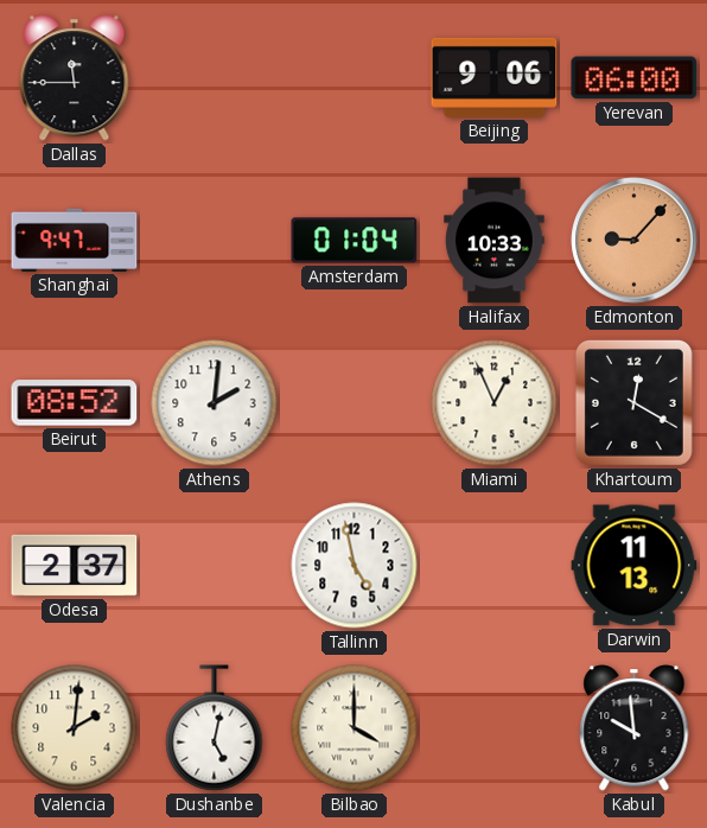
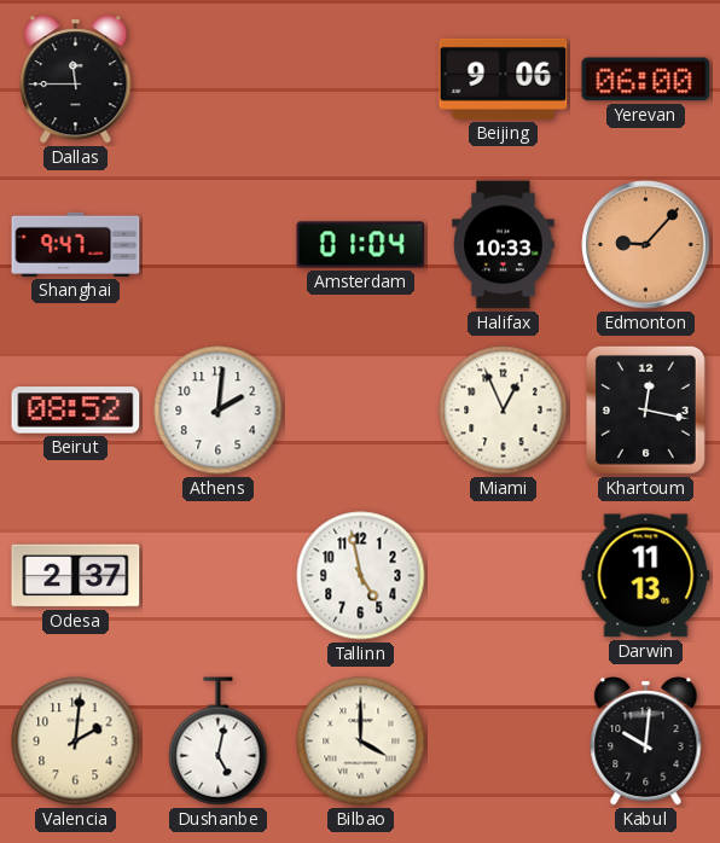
Khartoum: 12:20 -> 12:17 (645, 409)
Kabul: 9:59 -> 10:01 (646, 742)
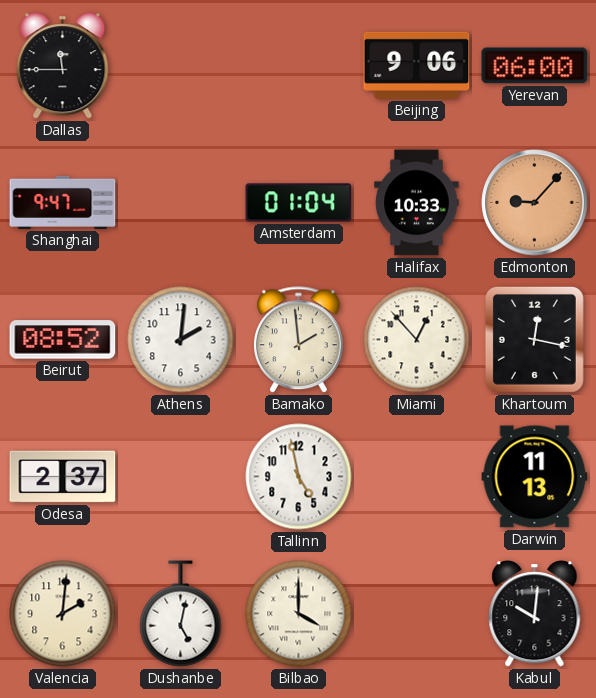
Bamako: none -> 1:59 (299, 340)
Miami: 12:56 -> 12:53 (417, 340)
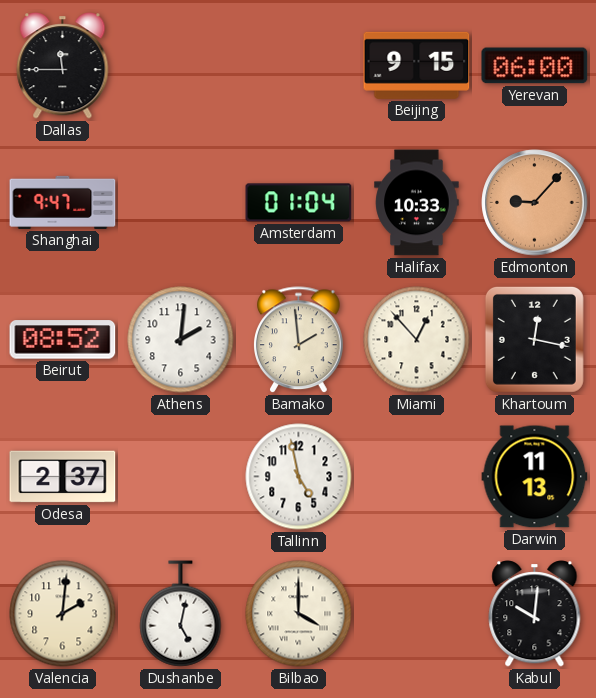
Beijing: 9:06 -> 9:15 (417, 65)
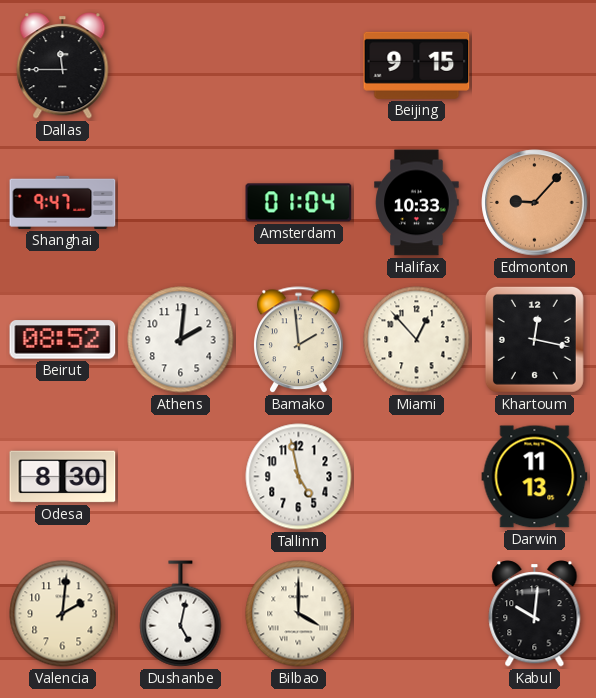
Yerevan: 06:00 -> none (535, 66)
Odesa: 2:37 -> 8:30 (63, 477)
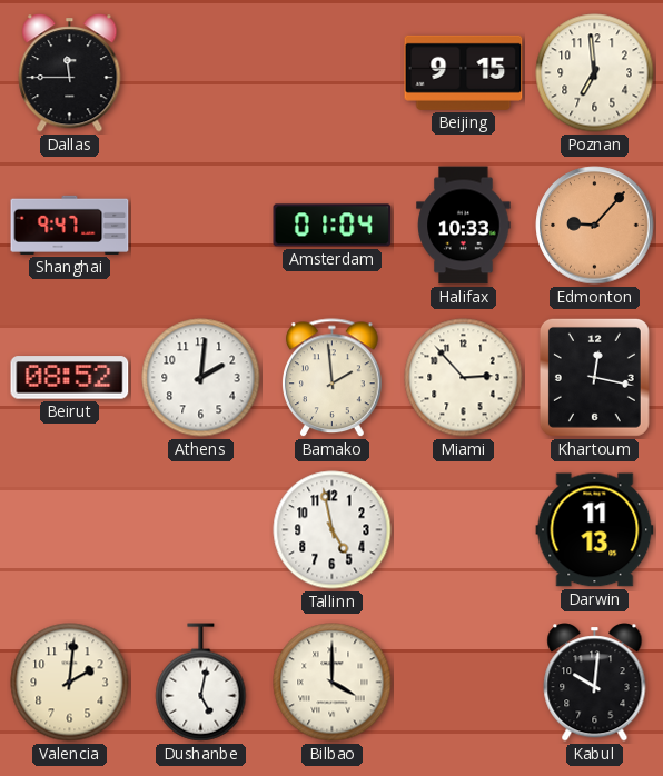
Poznan: none -> 6:59 (595, 73)
Miami: 12:53 -> 2:53 (464, 378)
Odesa: 8:30 -> none (63, 477)
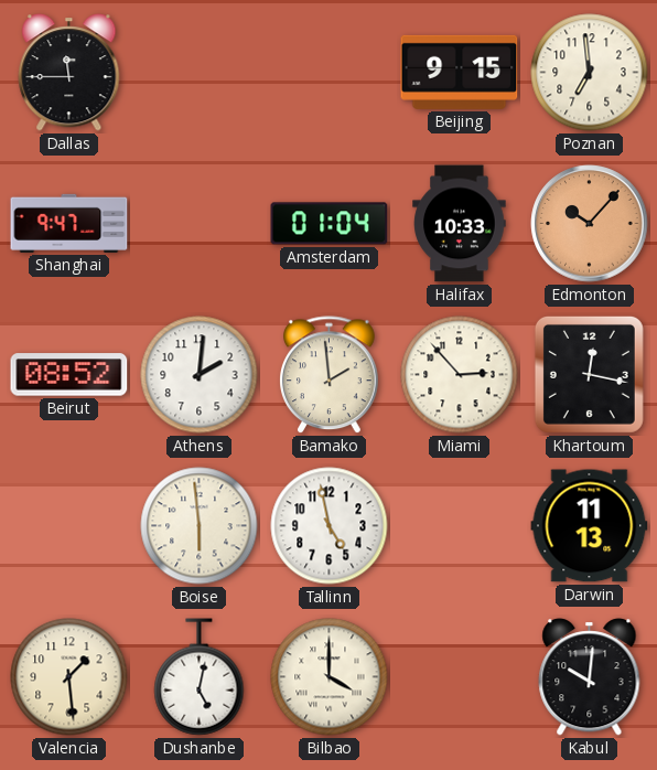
Edmonton: 9:07 -> 10:07 (590, 224)
Boise: none -> 5:59 (200, 526)
Valencia: 2:01 -> 1:29 (69, 677)
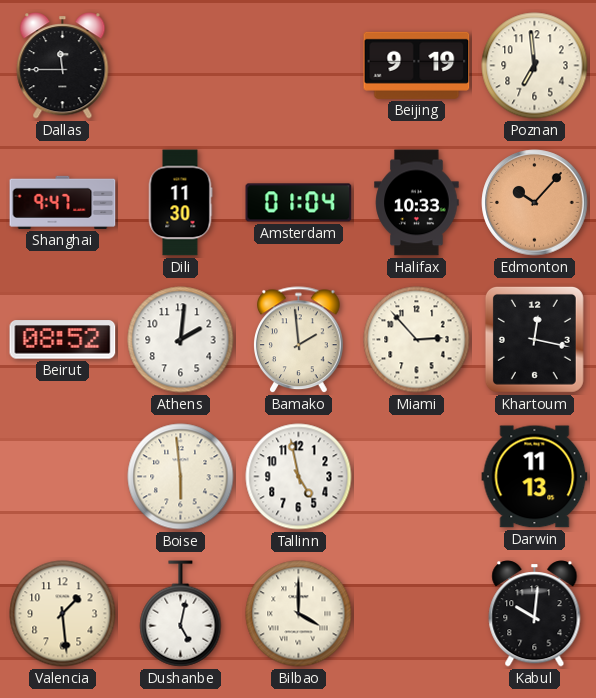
Beijing: 9:15 -> 9:19 (417, 65)
Dili: none -> 11:30 (180, 203)
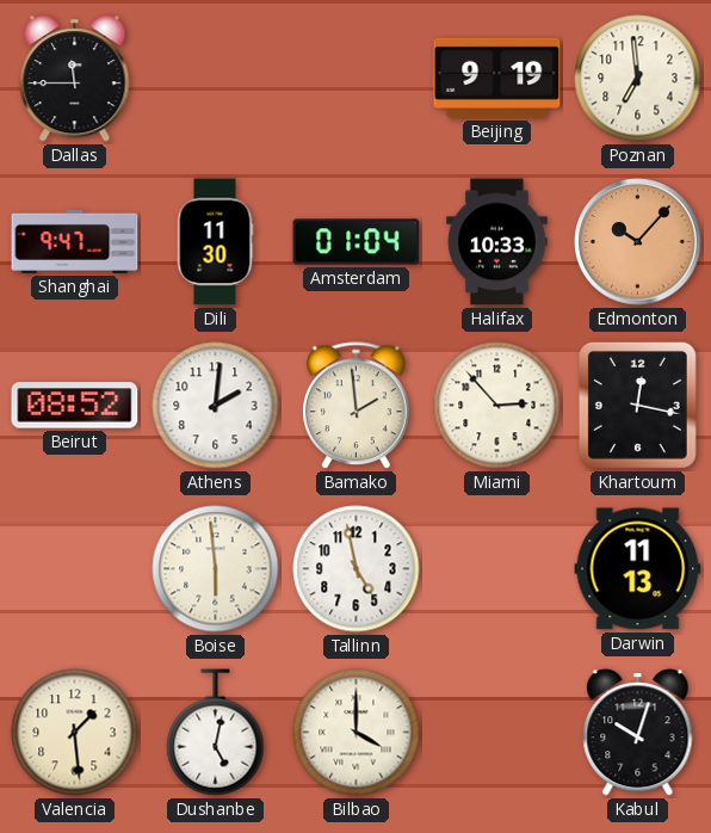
Kabul: 10:01 -> 10:03 (638, 733)
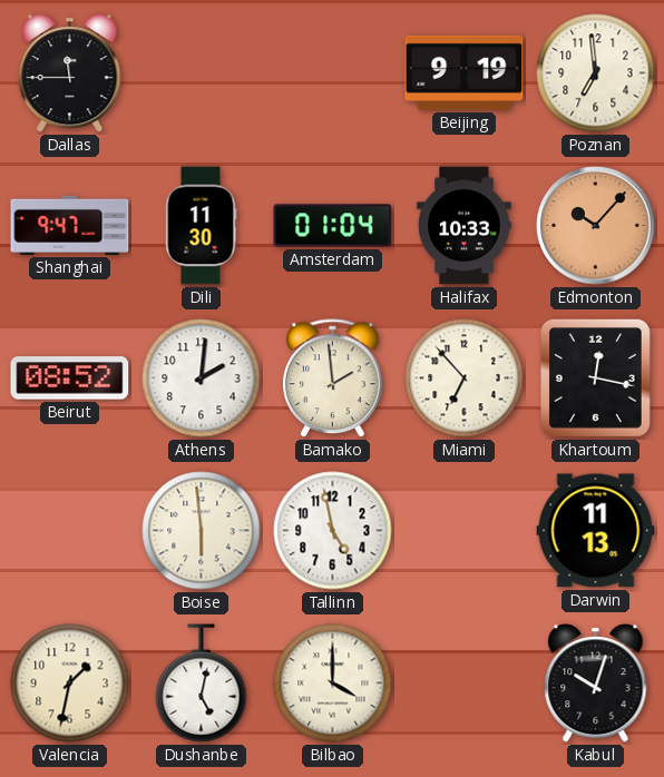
Miami: 2:53 -> 6:53 (465, 378)
Valencia: 1:29 -> 1:32 (70, 683)
